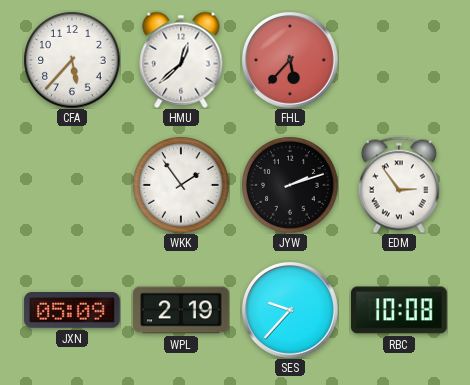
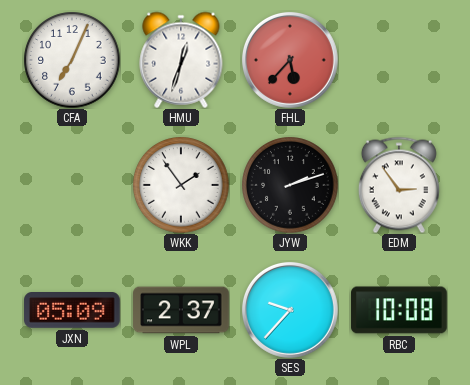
CFA: 5:37 -> 7:04 (72, 60)
HMU: 12:38 -> 12:33 (181, 60)
WPL: 2:19 -> 2:37 (181, 310)
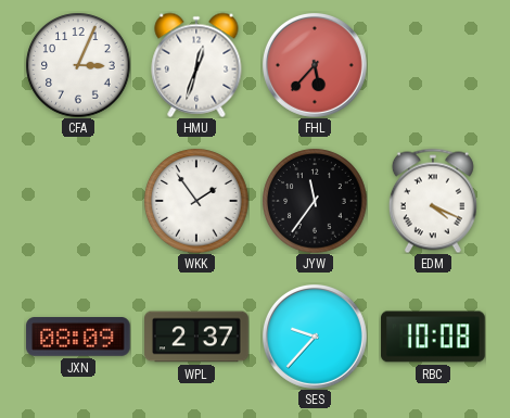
CFA: 7:04 -> 3:04 (78, 65)
JYW: 2:12 -> 11:36 (315, 201)
EDM: 2:54 -> 4:19 (433, 201)
JXN: 05:09 -> 08:09 (78, 338)
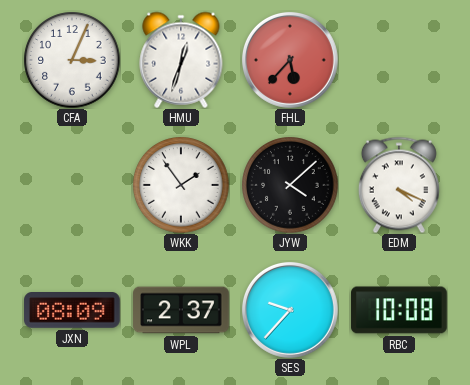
JYW: 11:36 -> 4:08 (290, 185)
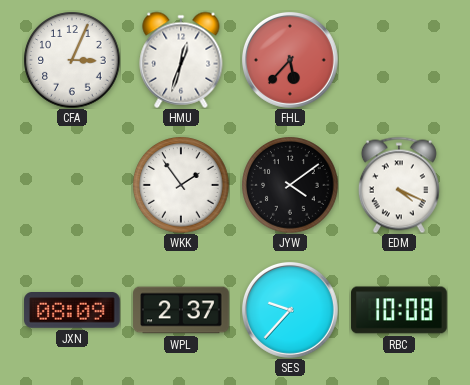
JYW: 4:08 -> 4:09 (290, 185)
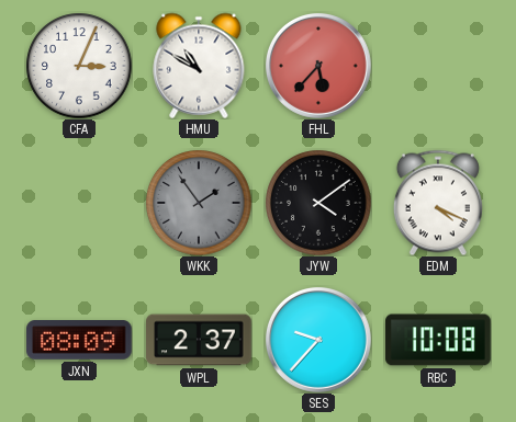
HMU: 12:33 -> 10:50 (199, 66)
WKK dial: white -> grey (199, 203)
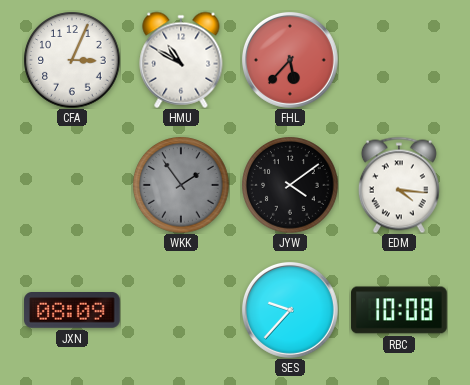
EDM: 4:19 -> 4:16 (399, 185)
WPL: 2:37 -> none (199, 340)
